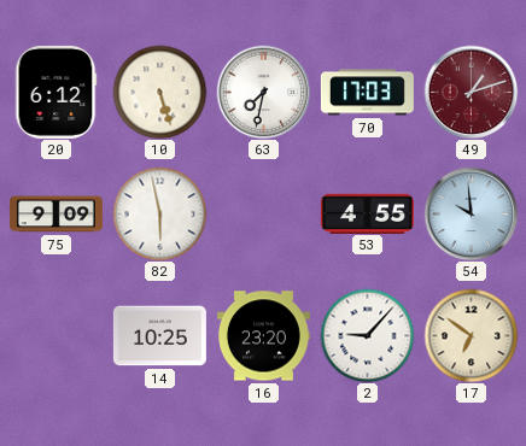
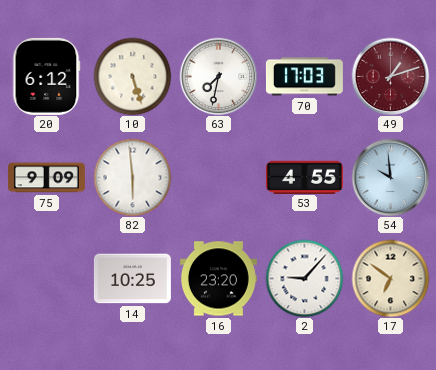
82: 5:58 -> 5:59 (132, 177)
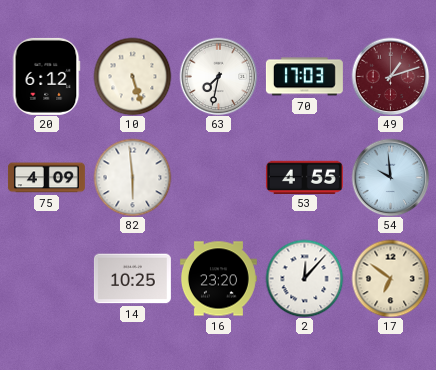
75: 9:09 -> 4:09 (46, 178)
2: 9:07 -> 12:07 (304, 278)
